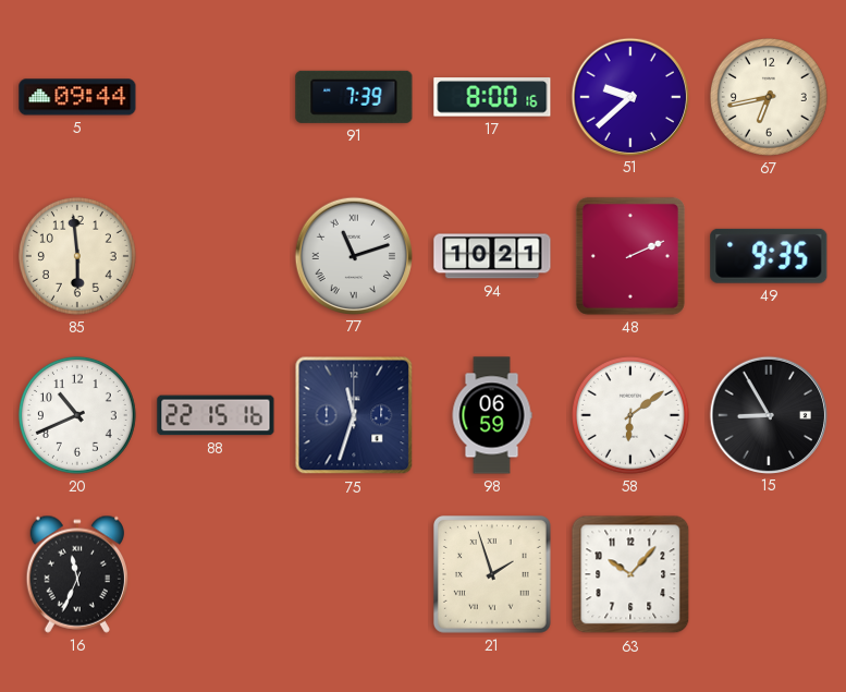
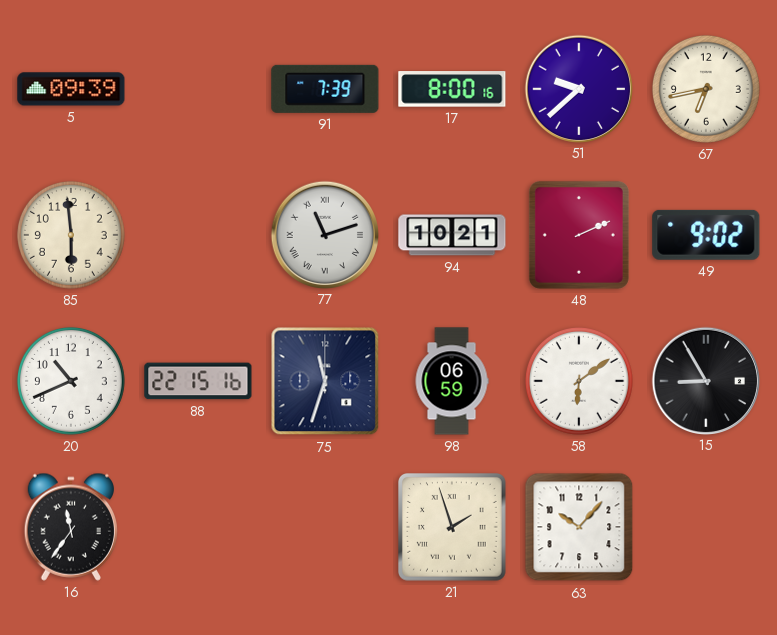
5: 09:44 -> 09:39 (71, 89)
49: 9:35 -> 9:02 (706, 235)
16: 11:34 -> 11:36 (71, 527)
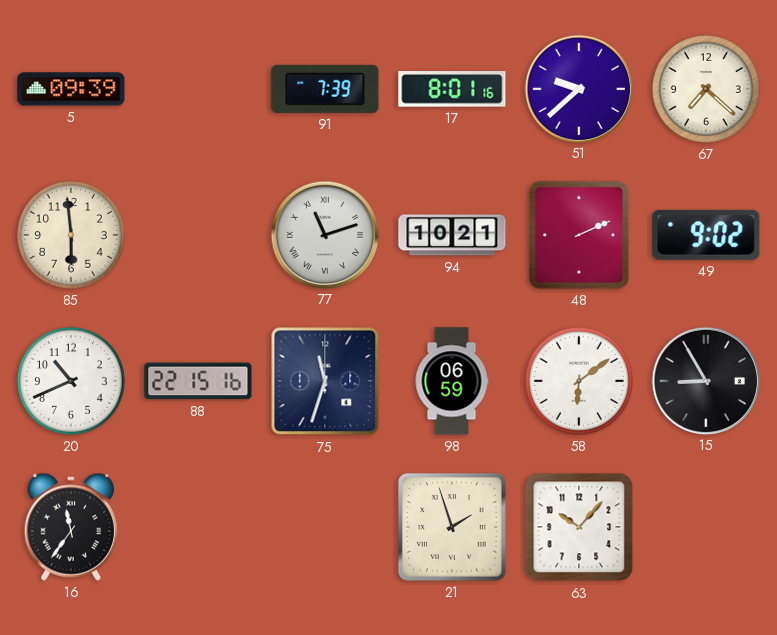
17: 8:00 -> 8:01 (452, 89)
67: 6:43 -> 7:22 (706, 89)
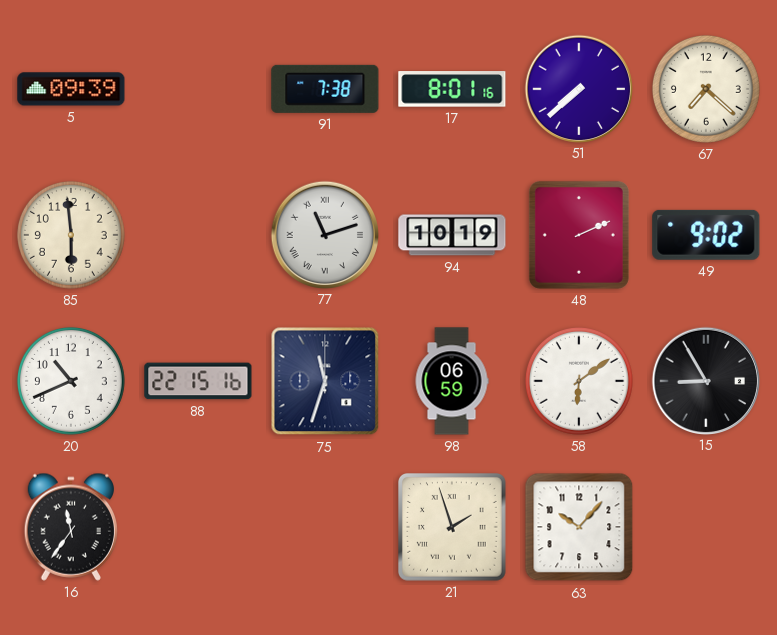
91: 7:39 -> 7:38 (325, 89)
51: 9:38 -> 7:38 (578, 88)
94: 10:21 -> 10:19 (452, 235)
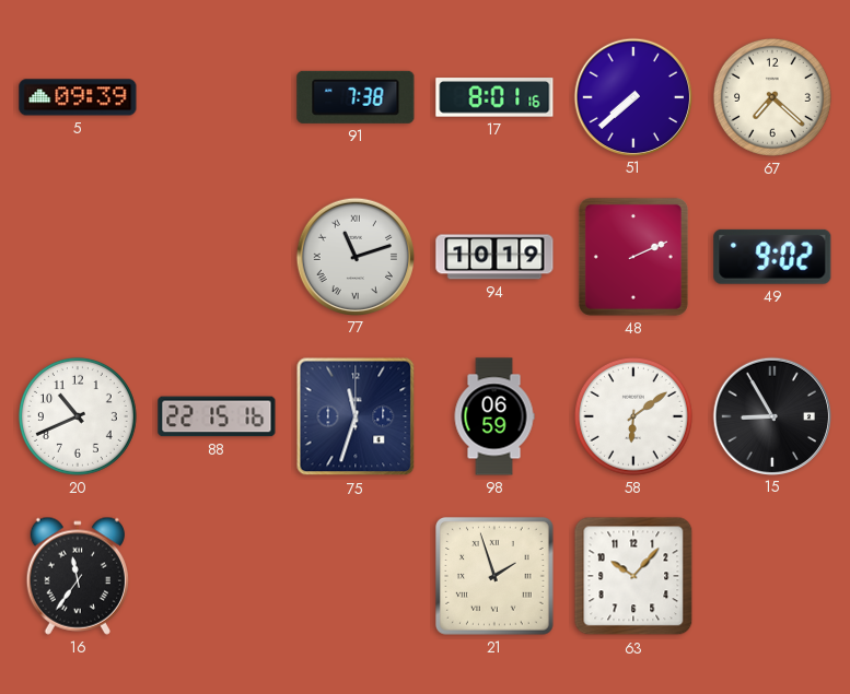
85: 5:59 -> none (71, 235)
